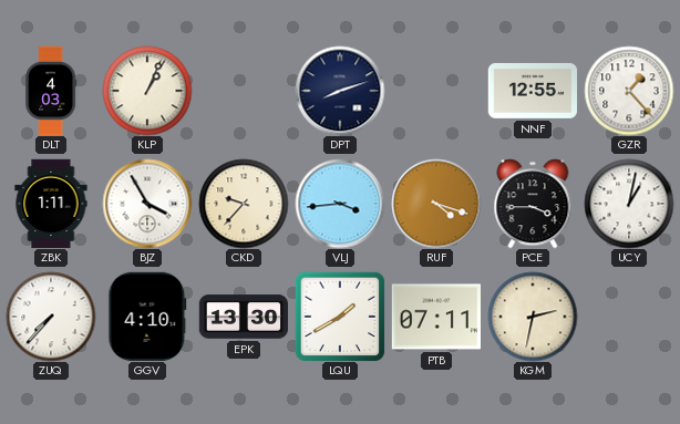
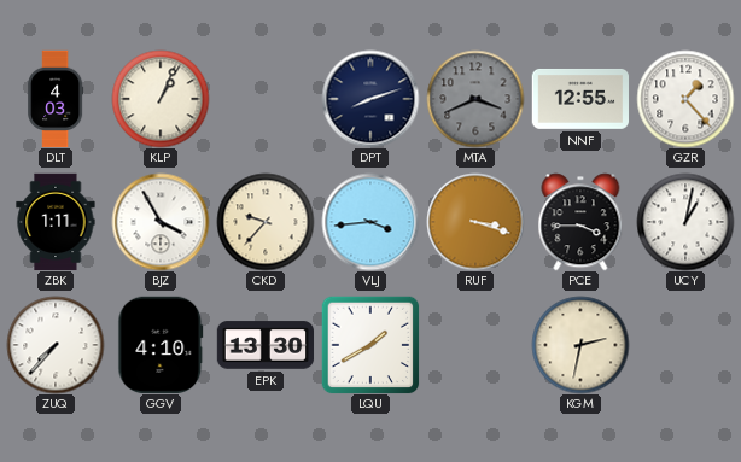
MTA: none -> 3:41 (475, 99)
RUF: 4:18 -> 3:18 (475, 222)
PTB: 07:11 -> none (435, 317)
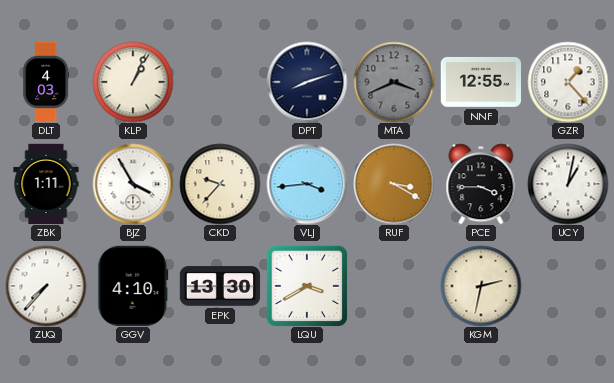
RUF: 3:18 -> 3:20 (394, 184)
LQU: 1:40 -> 3:40 (307, 286)
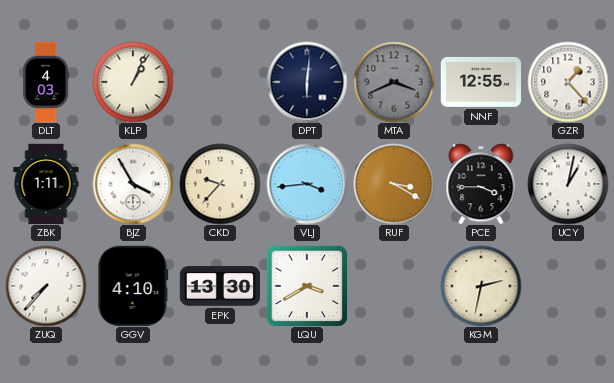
DPT: 8:12 -> 6:01 (307, 82)
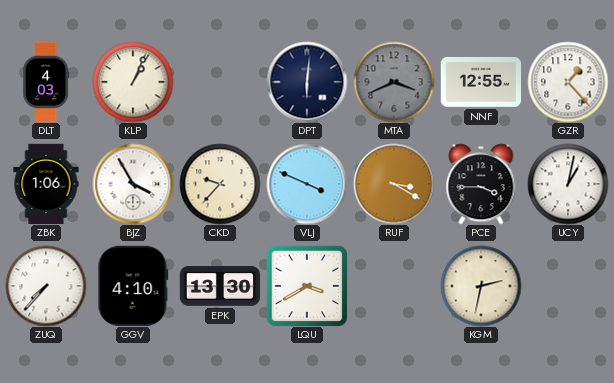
ZBK: 1:11 -> 1:06 (46, 184)
VLJ: 3:44 -> 3:49 (307, 184)
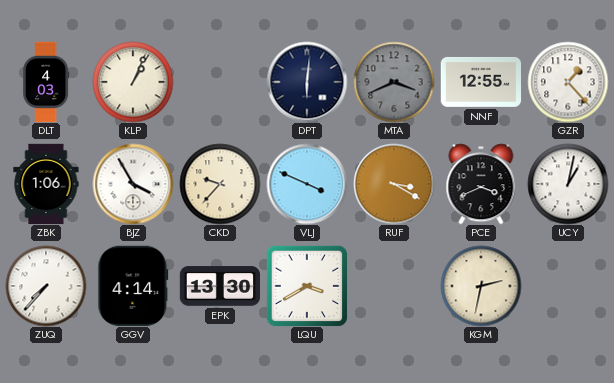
PCE: 3:45 -> 3:41 (481, 184)
GGV: 4:10 -> 4:14 (133, 285)
